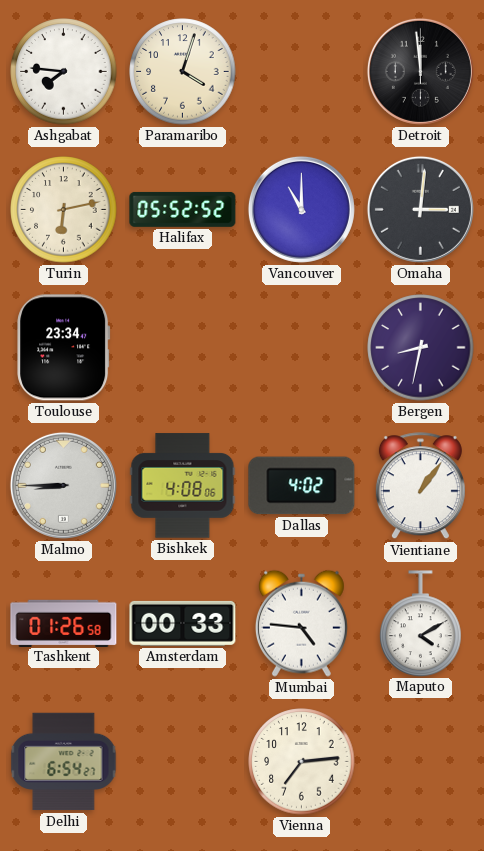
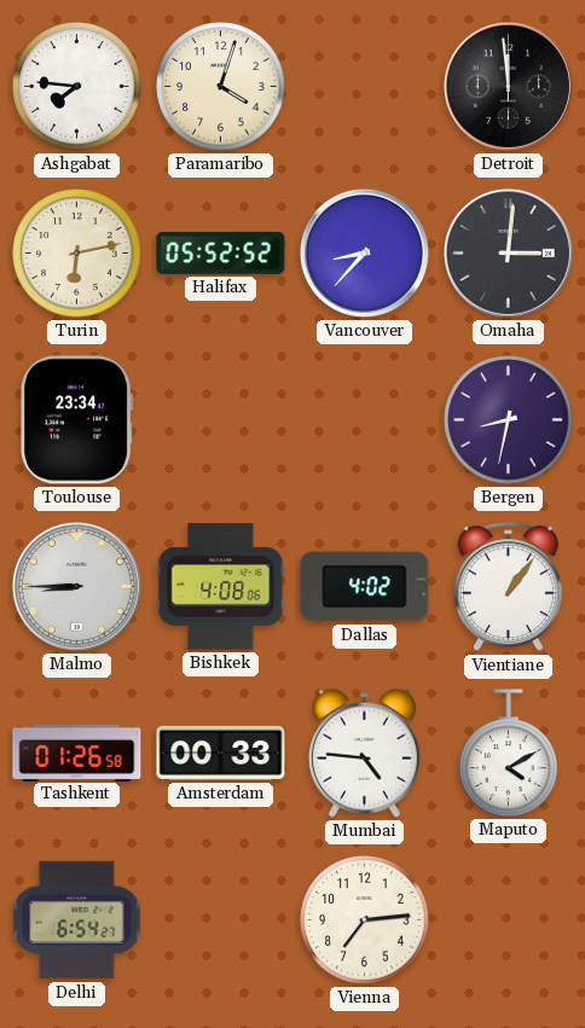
Vancouver: 11:00 -> 8:37 (364, 252)
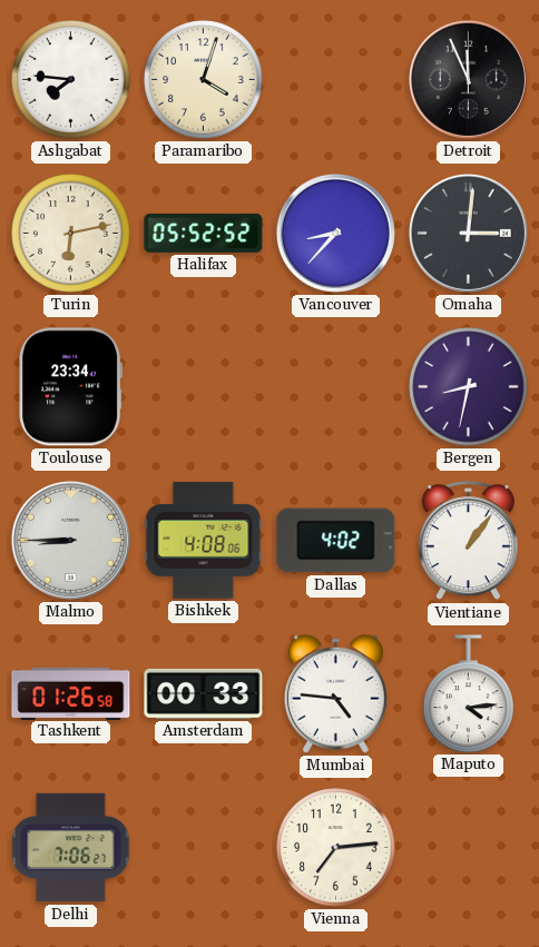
Detroit: 11:59 -> 11:56 (468, 79)
Maputo: 4:10 -> 4:14 (469, 693)
Delhi: 6:54 -> 7:06 (71, 848)
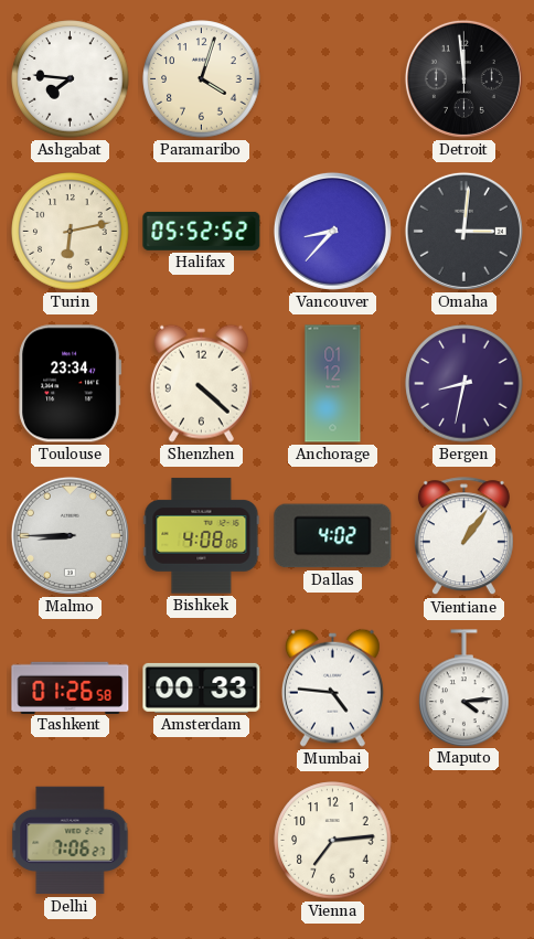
Detroit: 11:56 -> 11:59 (463, 78)
Shenzhen: none -> 4:22 (201, 383)
Anchorage: none -> 01:12 (333, 384)
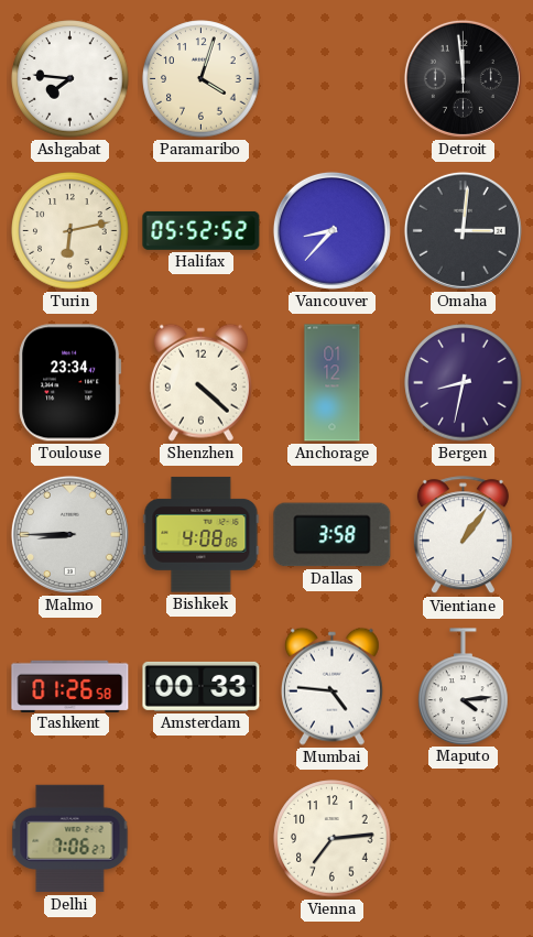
Dallas: 4:02 -> 3:58 (333, 535)
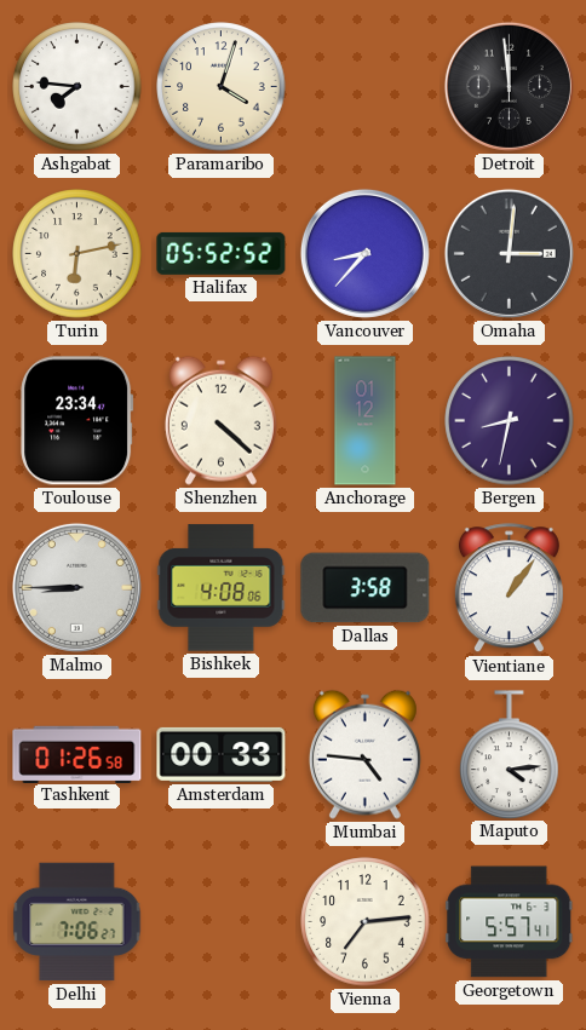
Georgetown: none -> 5:57 (510, 922)
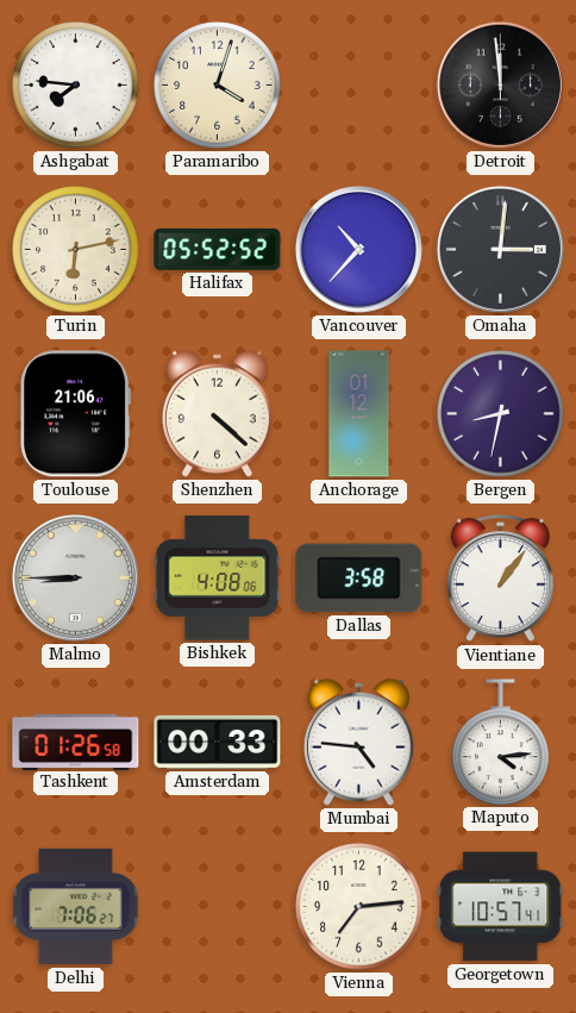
Vancouver: 8:37 -> 10:37 (358, 249)
Toulouse: 23:34 -> 21:06 (76, 414)
Georgetown: 5:57 -> 10:57 (501, 907)
